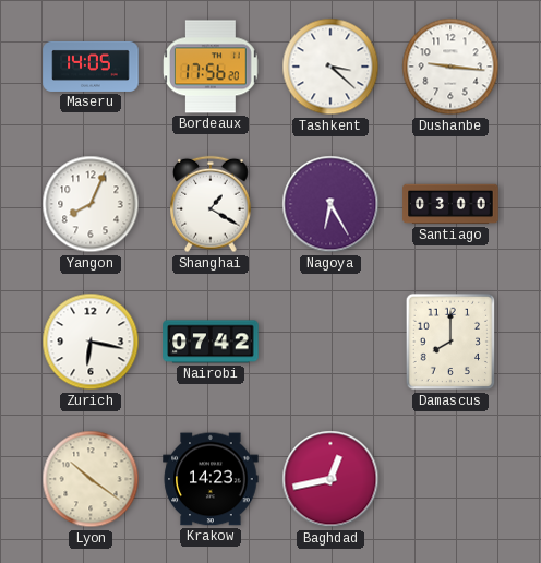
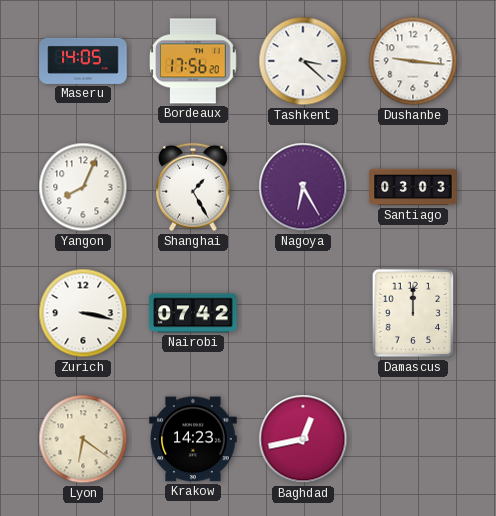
Shanghai: 1:20 -> 1:25 (193, 187)
Santiago: 03:00 -> 03:03 (413, 187)
Zurich: 6:17 -> 3:17 (83, 313)
Damascus: 8:00 -> 12:00 (413, 313)
Lyon: 10:21 -> 6:21 (83, 439)
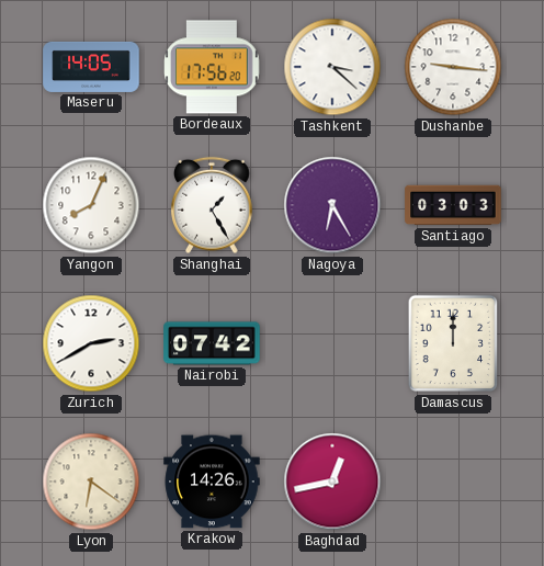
Zurich: 3:17 -> 2:40 (91, 343)
Krakow: 14:23 -> 14:26 (212, 482)
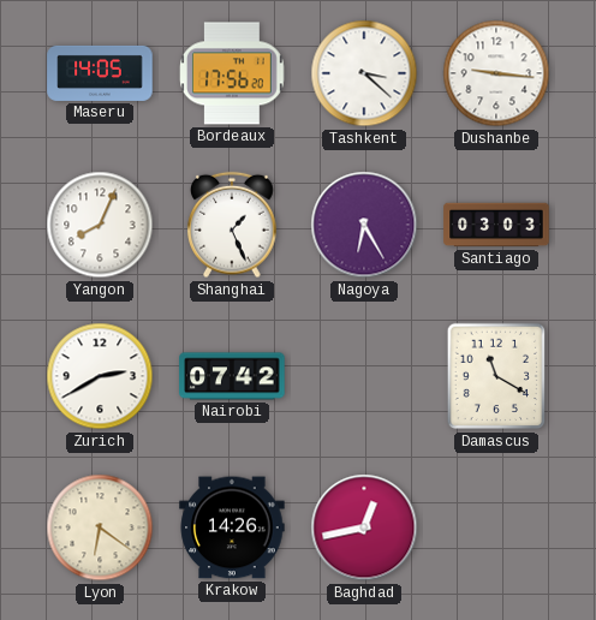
Shanghai: 1:25 -> 1:26 (232, 225)
Damascus: 12:00 -> 11:20 (496, 376)
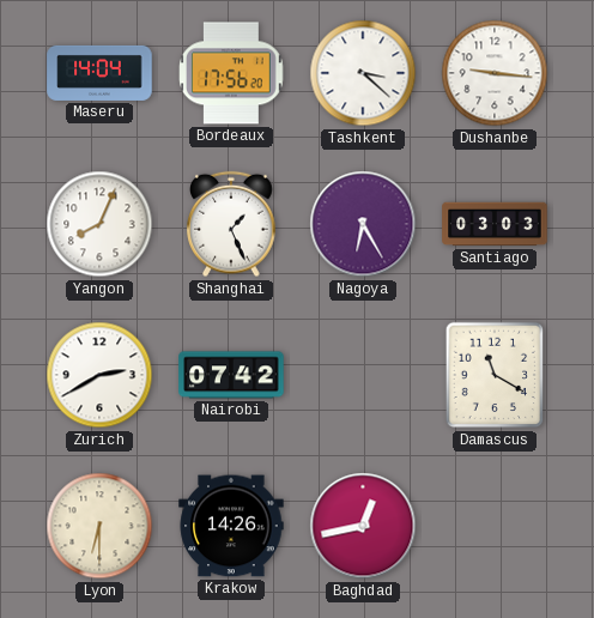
Maseru: 14:05 -> 14:04 (99, 73)
Lyon: 6:21 -> 6:30 (99, 526)
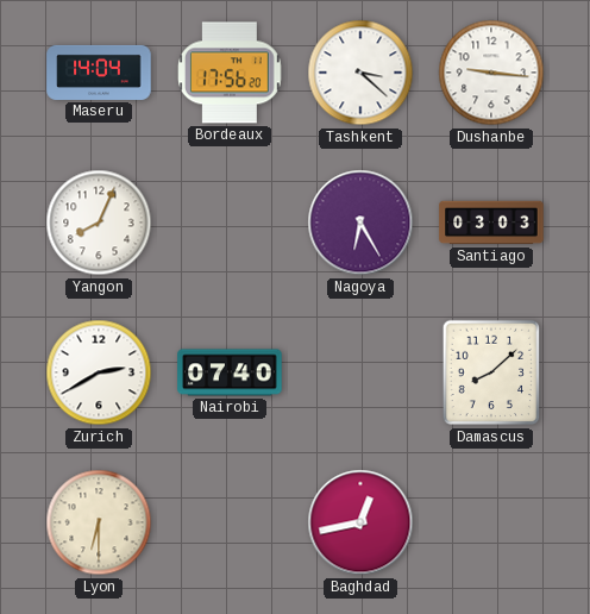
Shanghai: 1:26 -> none (231, 224)
Nairobi: 07:42 -> 07:40 (230, 372)
Damascus: 11:20 -> 8:08 (491, 372)
Krakow: 14:26 -> none (231, 526)
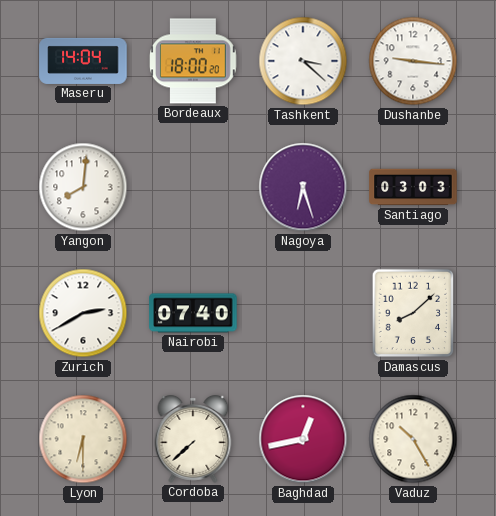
Bordeaux: 17:56 -> 18:00 (194, 61)
Yangon: 8:04 -> 8:01 (83, 187)
Nagoya: 6:25 -> 6:27 (303, 187)
Cordoba: none -> 7:38 (193, 440)
Vaduz: none -> 10:25 (413, 439)
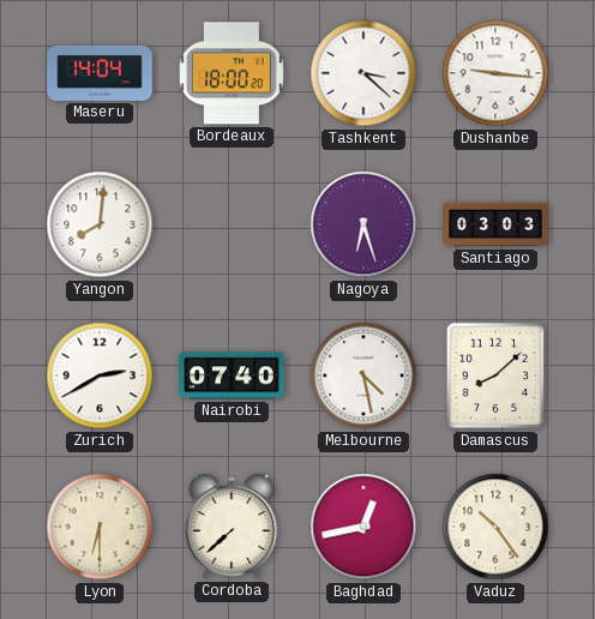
Melbourne: none -> 4:28 (363, 375)
Vaduz: 10:25 -> 10:24 (495, 527)
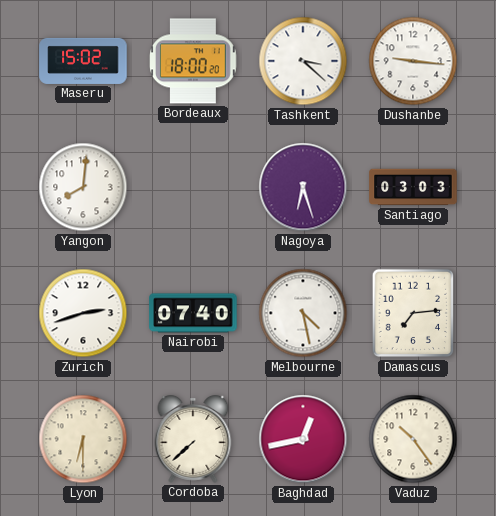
Maseru: 14:04 -> 15:02 (83, 61)
Zurich: 2:40 -> 2:42 (83, 313)
Damascus: 8:08 -> 7:14 (413, 313)
